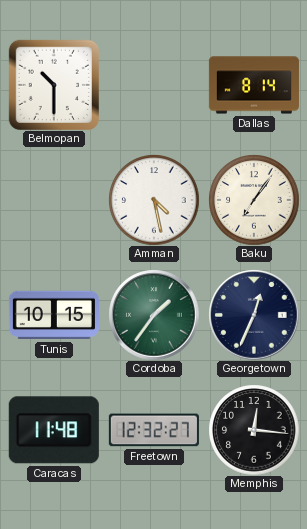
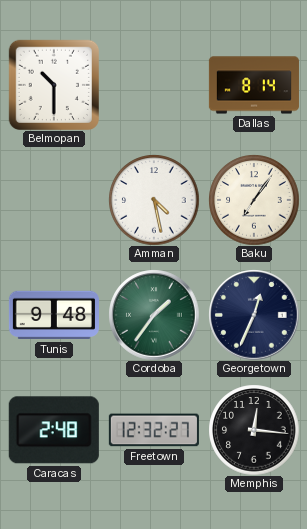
Tunis: 10:15 -> 9:48 (54, 315)
Caracas: 11:48 -> 2:48 (54, 430)
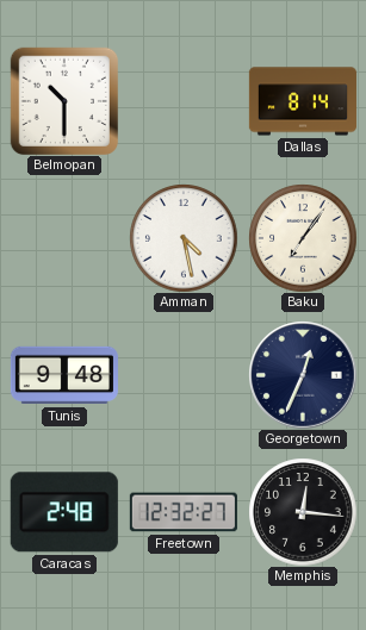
Cordoba: 1:36 -> none (154, 315)
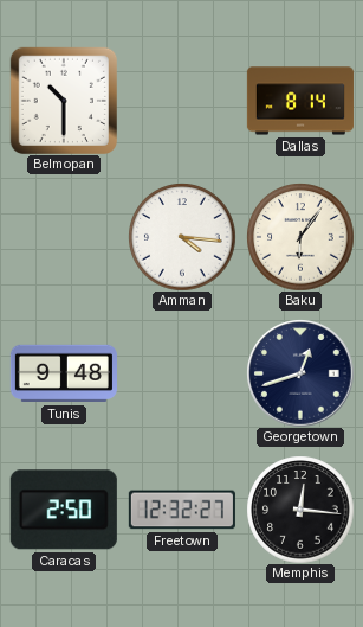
Amman: 4:28 -> 4:16 (182, 237)
Baku: 7:06 -> 6:06 (300, 237)
Georgetown: 12:34 -> 12:42 (300, 373)
Caracas: 2:48 -> 2:50 (64, 510)
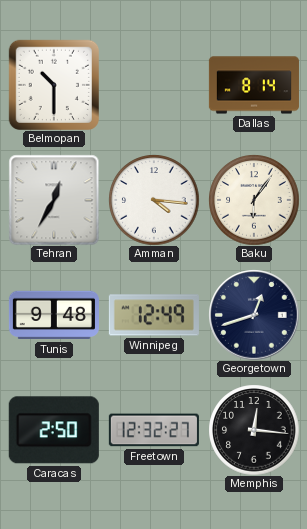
Tehran: none -> 12:35 (54, 200)
Winnipeg: none -> 12:49 (154, 315)
